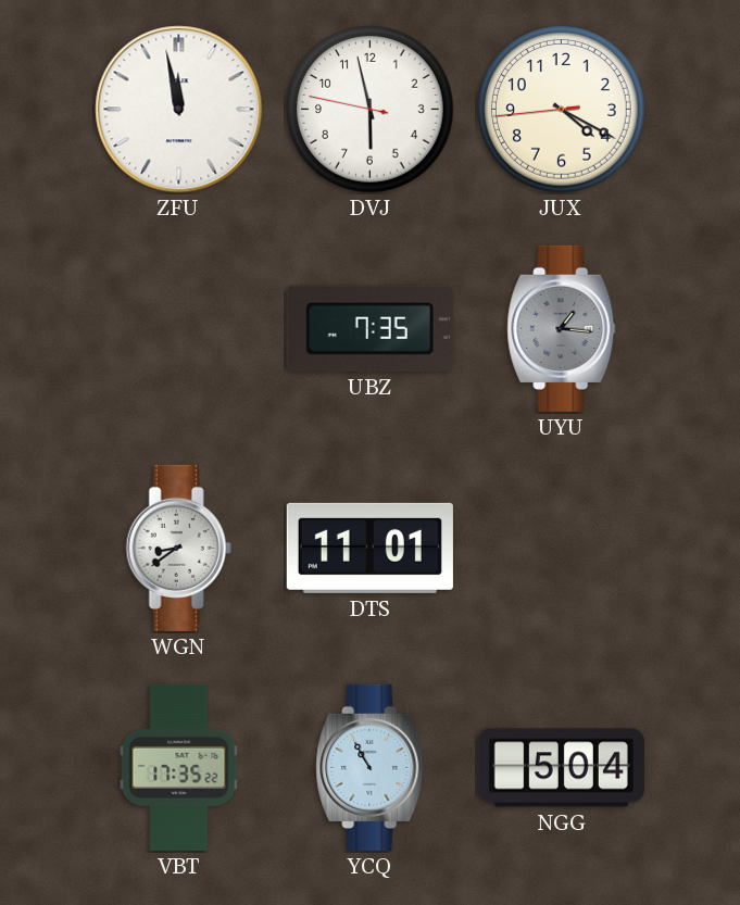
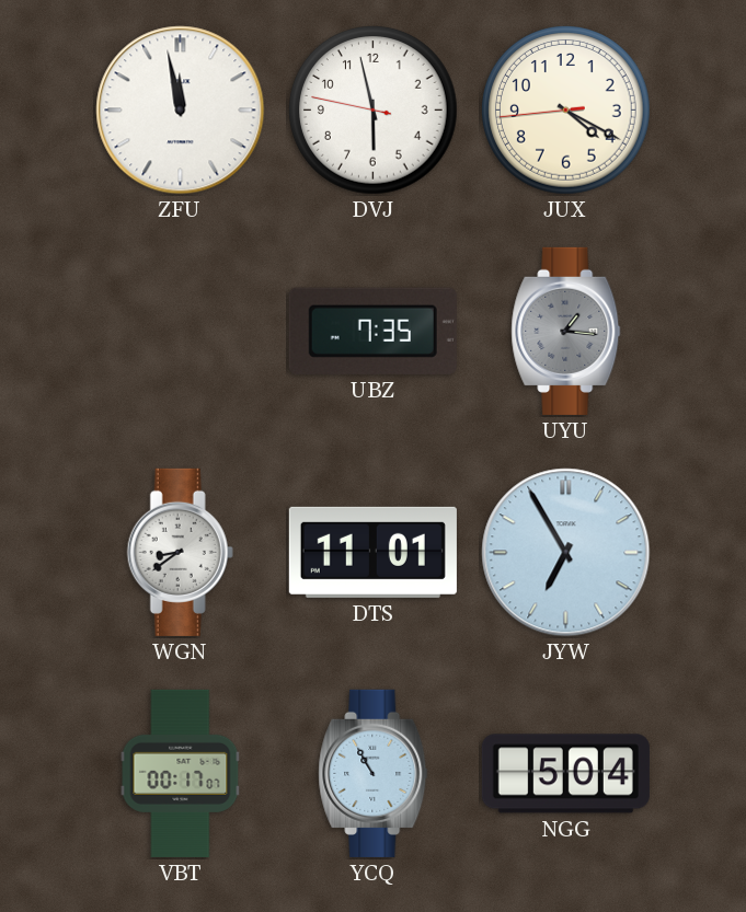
JYW: none -> 6:55 (566, 553)
VBT: 17:35 -> 00:17 (181, 773)
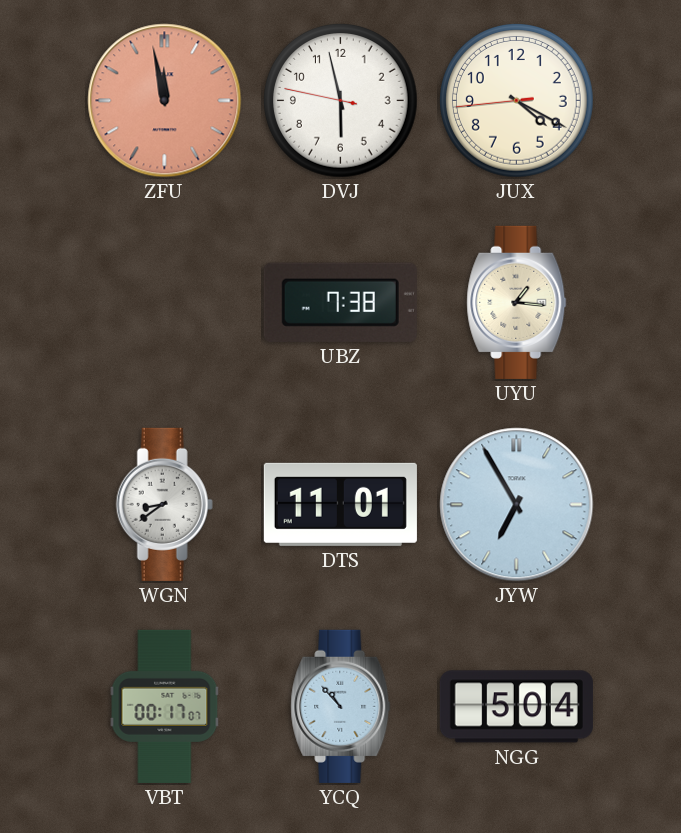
ZFU dial: white -> salmon (165, 101)
UBZ: 7:35 -> 7:38 (340, 302)
UYU dial: grey -> cream (517, 302)
YCQ: 10:55 -> 10:53 (341, 706)
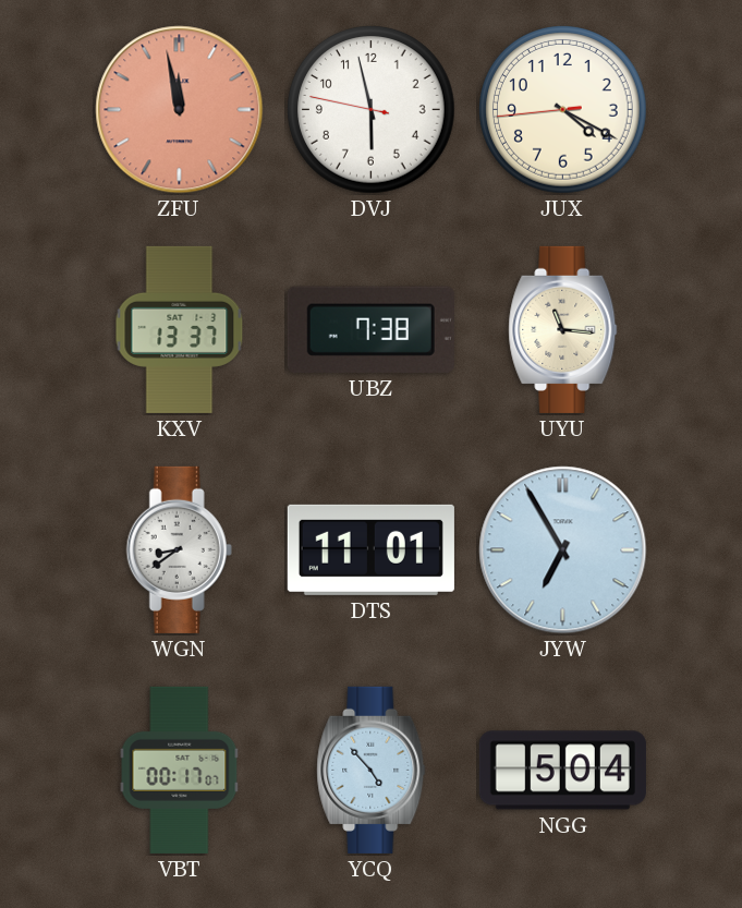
KXV: none -> 13:37 (180, 329)
UYU: 1:16 -> 11:16 (563, 329)
YCQ: 10:53 -> 4:53 (372, 770)
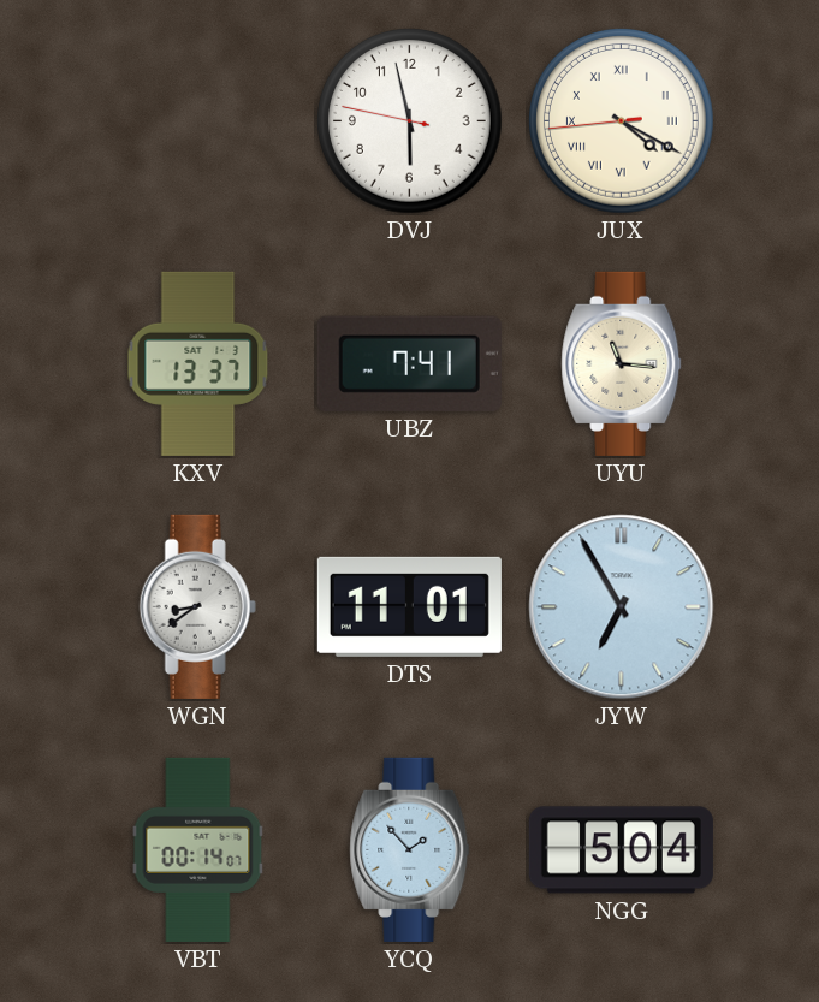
ZFU: 11:58 -> none (180, 110)
JUX numerals: Arabic -> Roman (622, 121)
UBZ: 7:38 -> 7:41 (409, 363)
VBT: 00:17 -> 00:14 (198, 849)
YCQ: 4:53 -> 1:53 (410, 849)
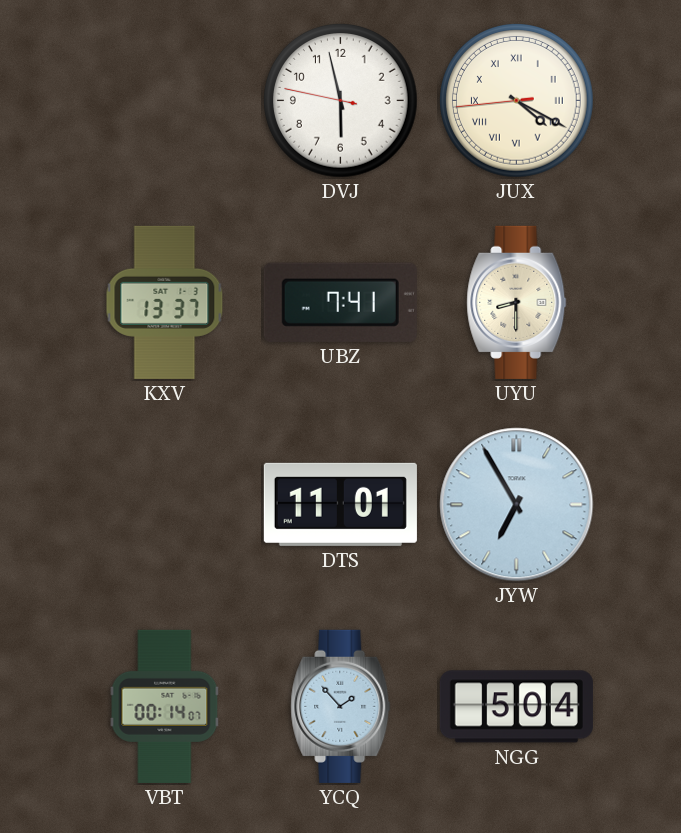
UYU: 11:16 -> 8:30 (517, 302)
WGN: 8:39 -> none (197, 606)
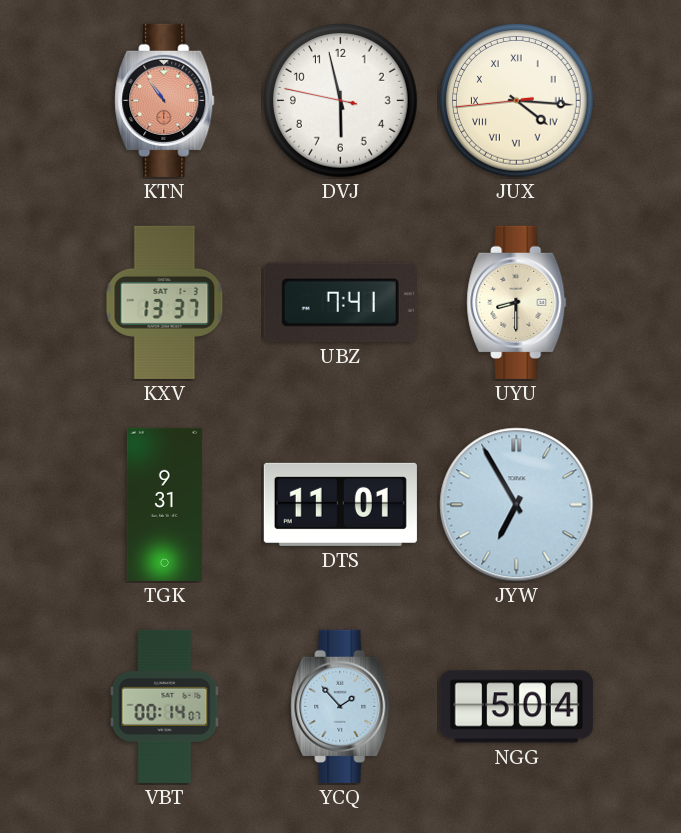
KTN: none -> 10:54 (165, 100)
JUX: 4:19 -> 4:15 (517, 101)
TGK: none -> 9:31 (164, 504)
